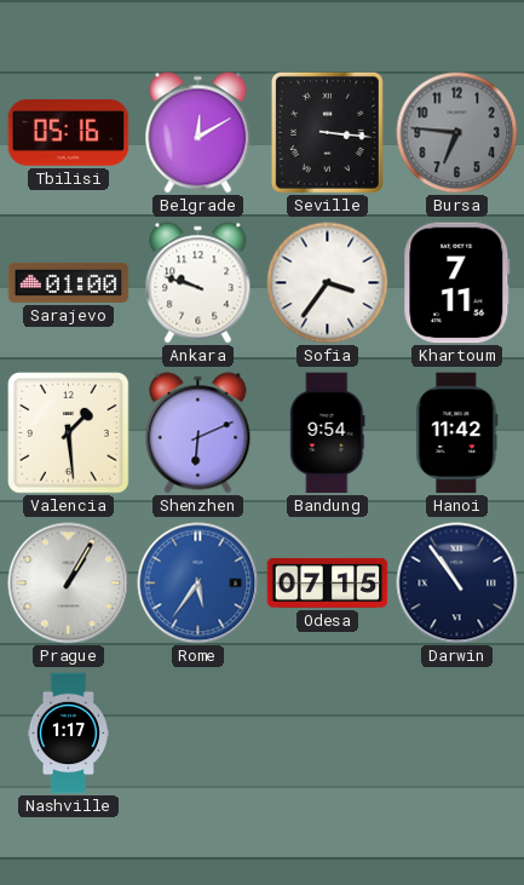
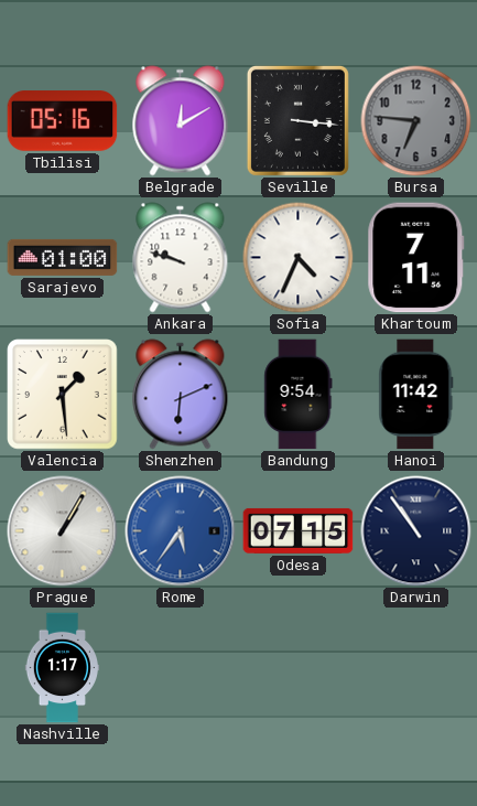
Sofia: 3:36 -> 4:34 (299, 258)
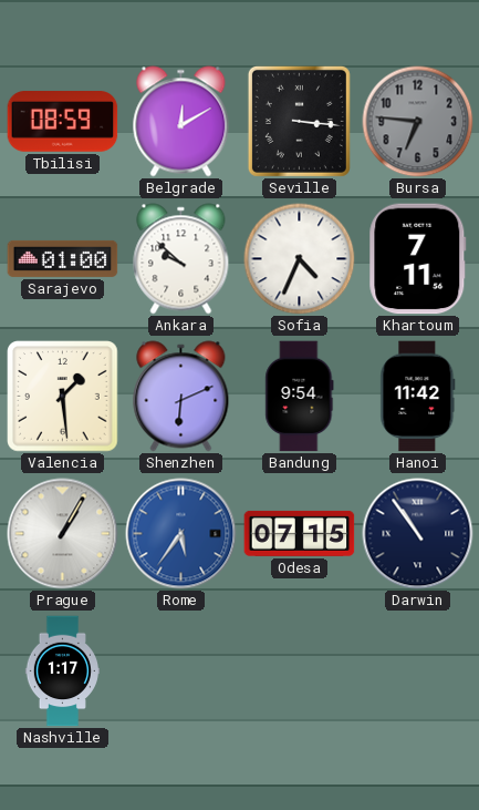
Tbilisi: 05:16 -> 08:59 (63, 122)
Ankara: 9:48 -> 9:52 (181, 259)
